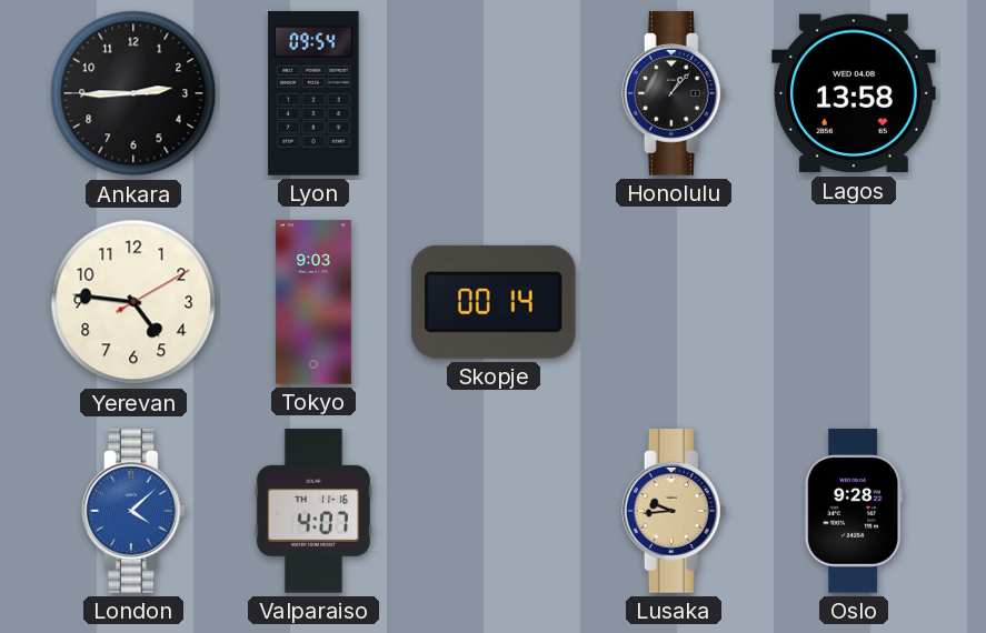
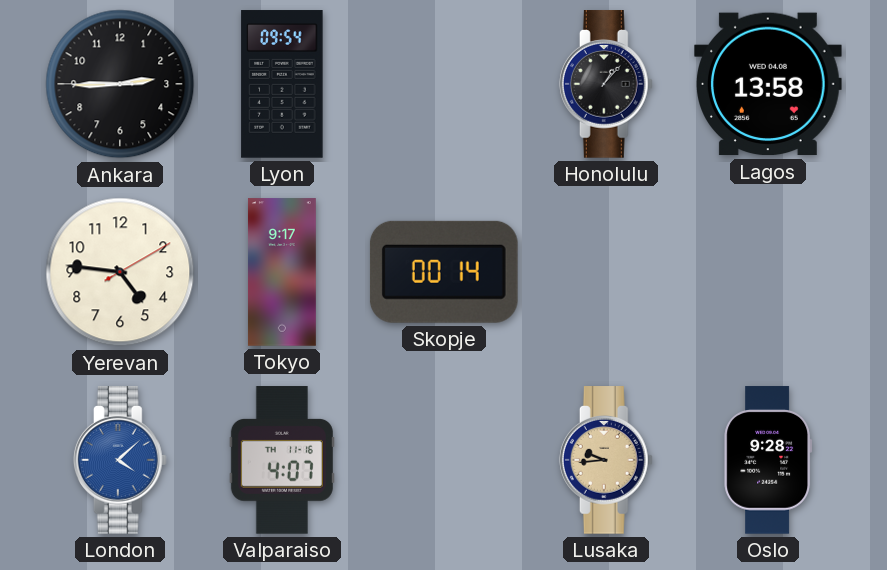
Tokyo: 9:03 -> 9:17 (282, 272)
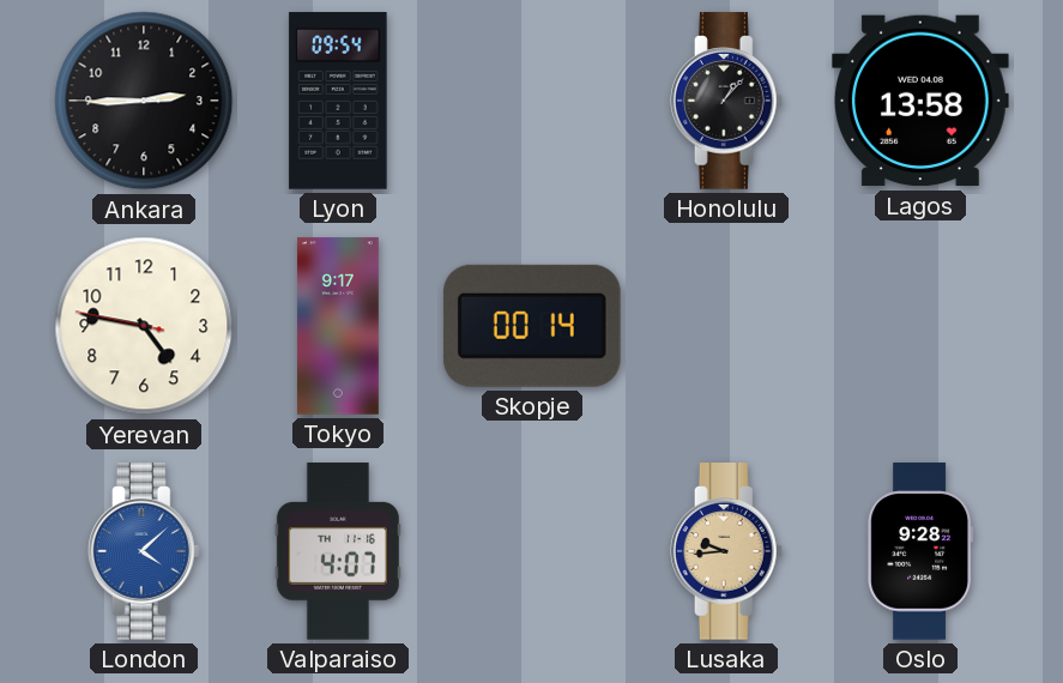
Yerevan: 4:46:10 -> 4:46:47 (144, 326)
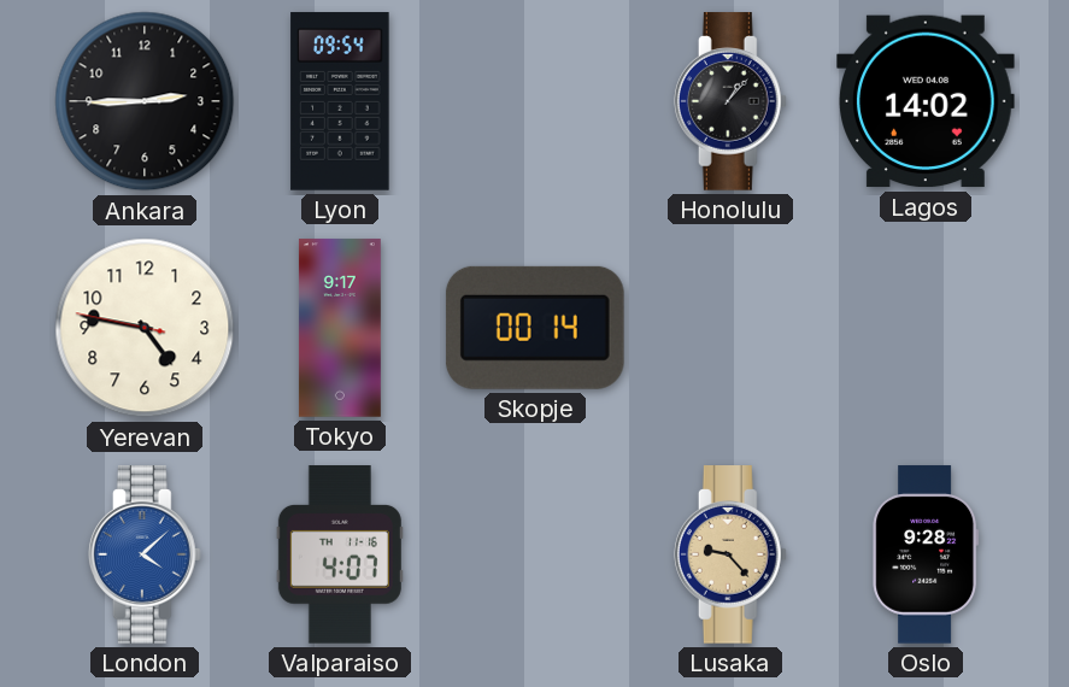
Lagos: 13:58 -> 14:02 (927, 101)
Lusaka: 9:44 -> 9:23 (730, 554)
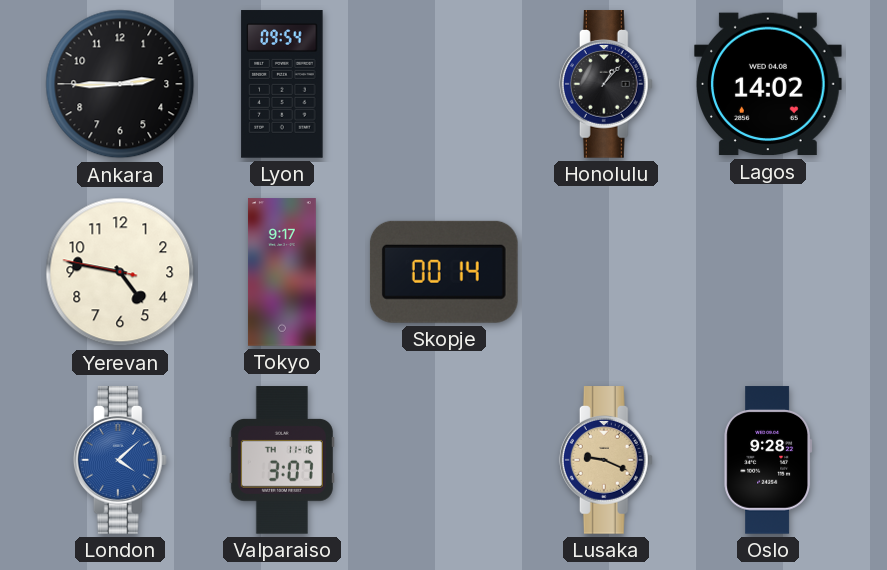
Valparaiso: 4:07 -> 3:07 (282, 460)
Lusaka: 9:23 -> 9:19 (606, 460)
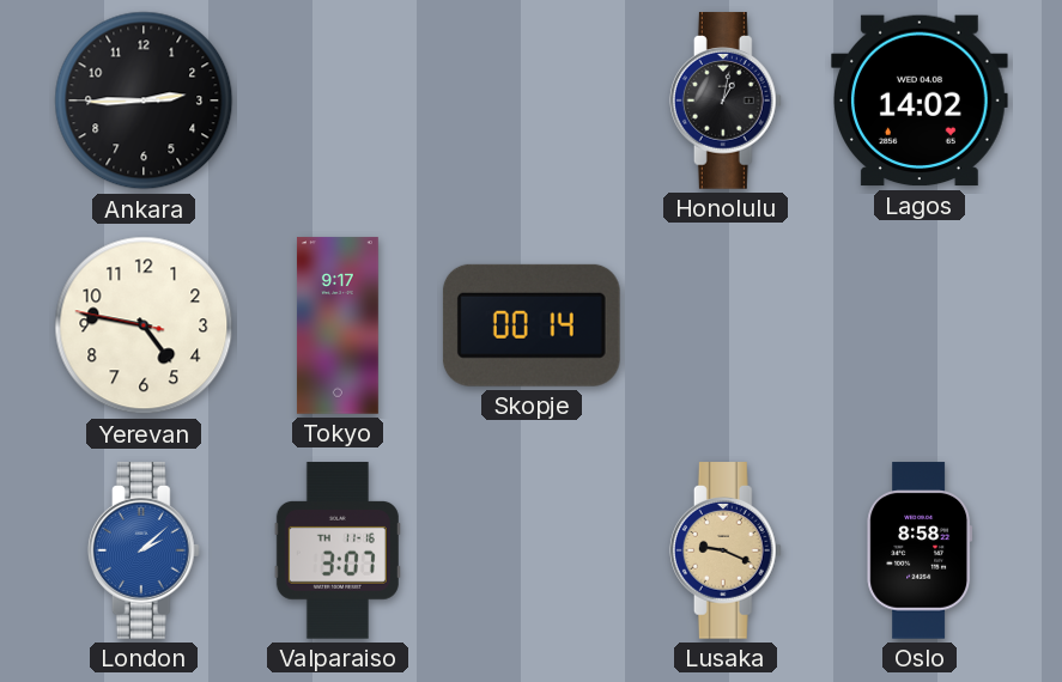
Lyon: 09:54 -> none (282, 84)
Honolulu: 1:07 -> 1:02 (726, 101)
London: 4:08 -> 2:08 (144, 550)
Oslo: 9:28 -> 8:58 (920, 550)
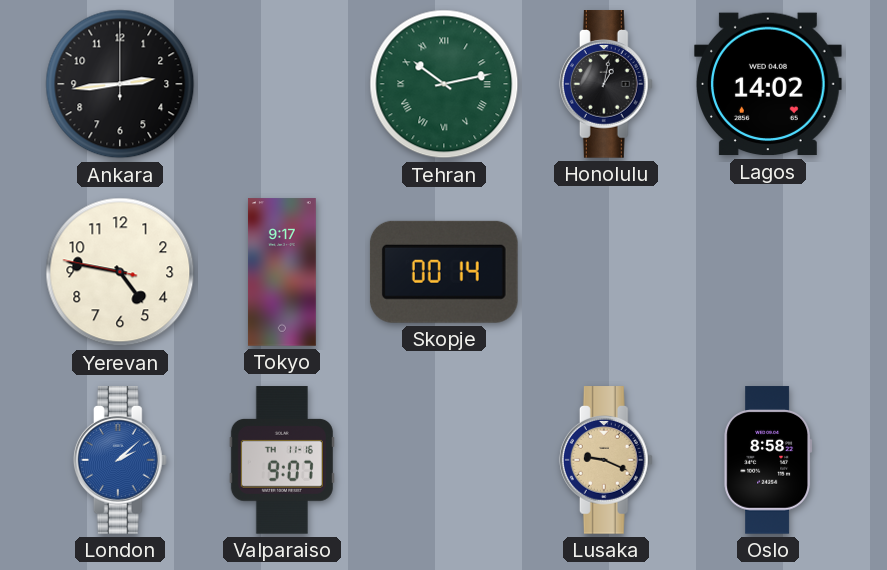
Ankara: 2:44:45 -> 2:44:00 (120, 84)
Tehran: none -> 10:13 (444, 84)
Valparaiso: 3:07 -> 9:07 (282, 460)
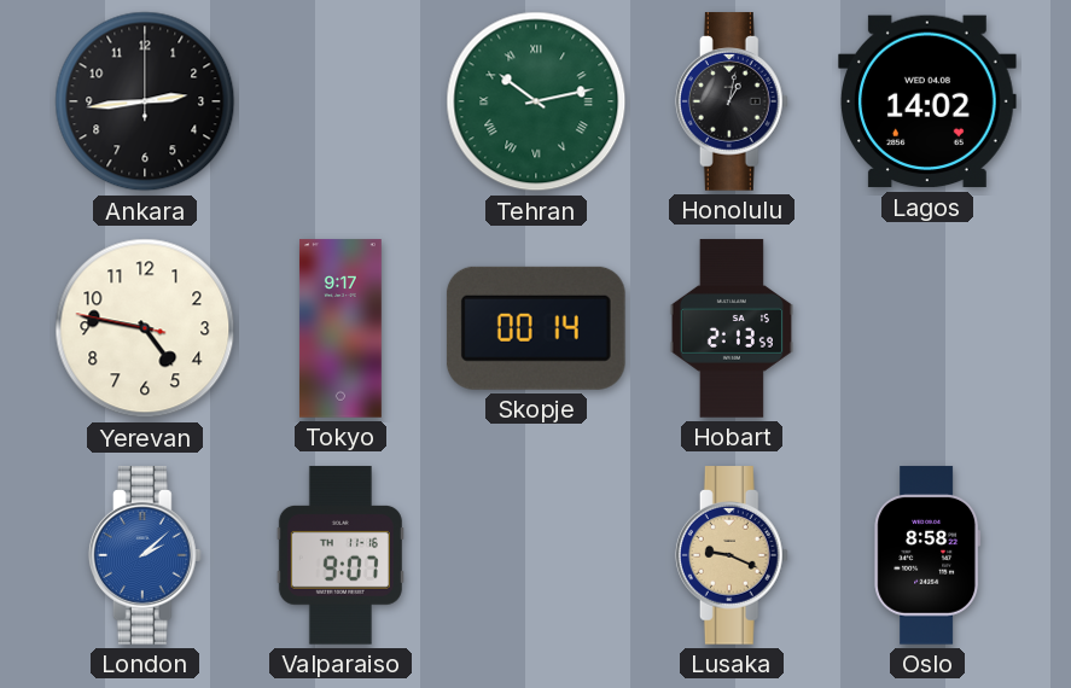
Hobart: none -> 2:13 (732, 328)
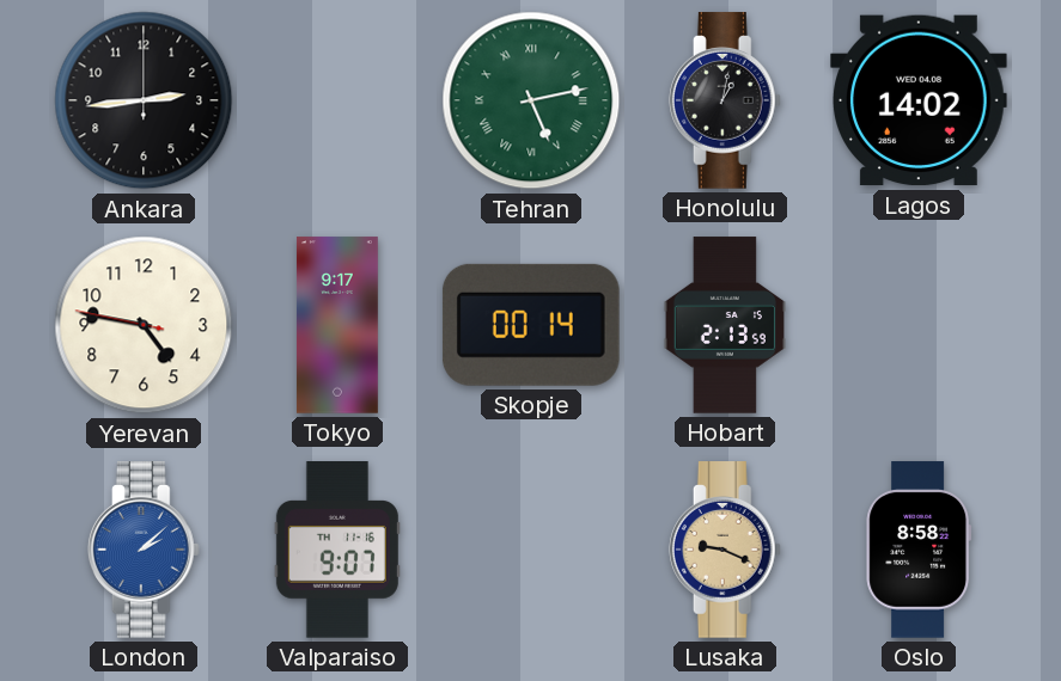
Tehran: 10:13 -> 5:13 (531, 100)
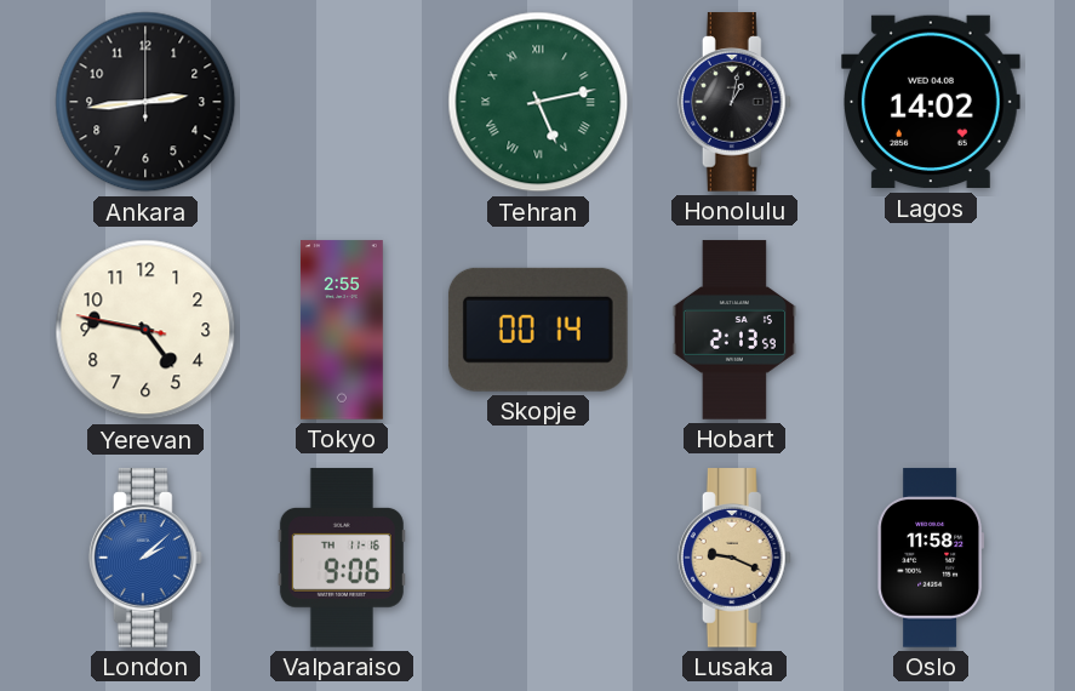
Tokyo: 9:17 -> 2:55 (342, 330)
Valparaiso: 9:07 -> 9:06 (342, 558)
Oslo: 8:58 -> 11:58 (931, 558)
